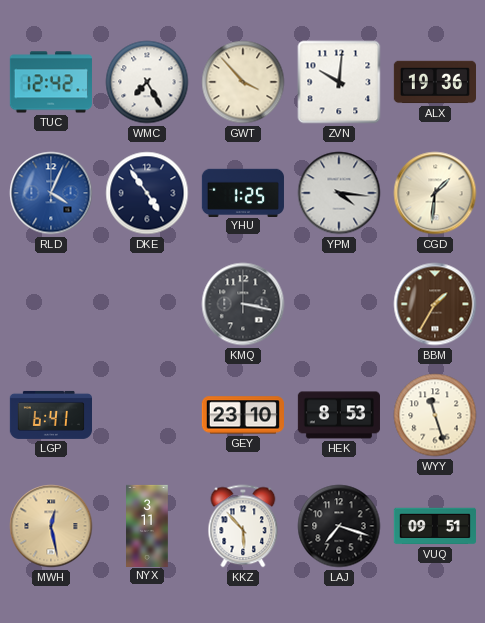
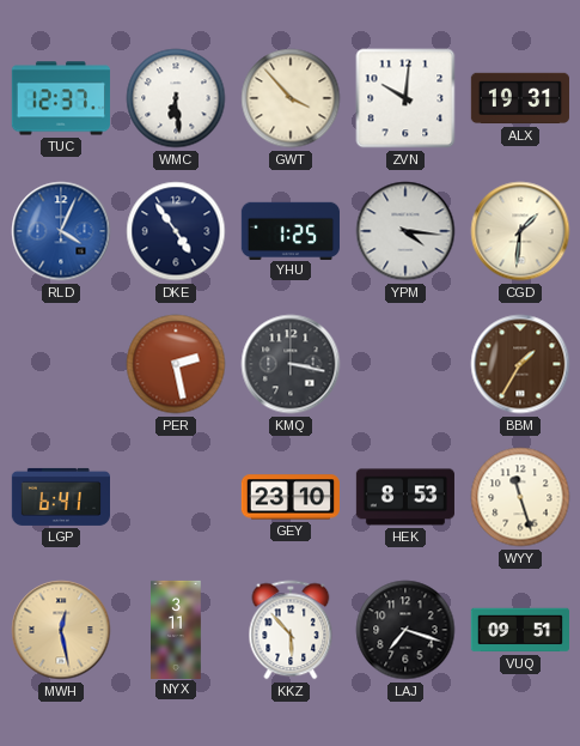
TUC: 12:42 -> 12:37 (61, 98)
WMC: 7:25 -> 6:29 (176, 98)
ALX: 19:36 -> 19:31 (519, 98)
PER: none -> 2:28 (176, 364)
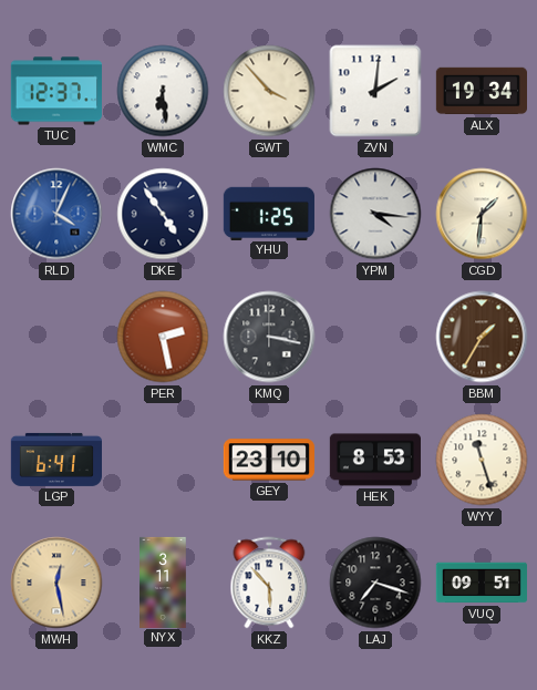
ZVN: 10:01 -> 2:01 (375, 91)
ALX: 19:31 -> 19:34 (481, 91)
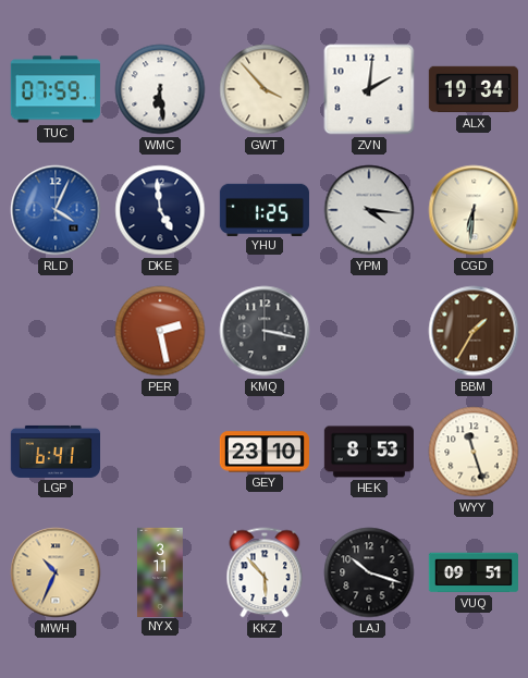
TUC: 12:37 -> 07:59 (56, 89)
DKE: 4:54 -> 4:59 (160, 210)
CGD: 1:31 -> 6:31 (474, 210)
MWH: 12:28 -> 10:34 (56, 572)
LAJ: 7:18 -> 10:18 (369, 572)
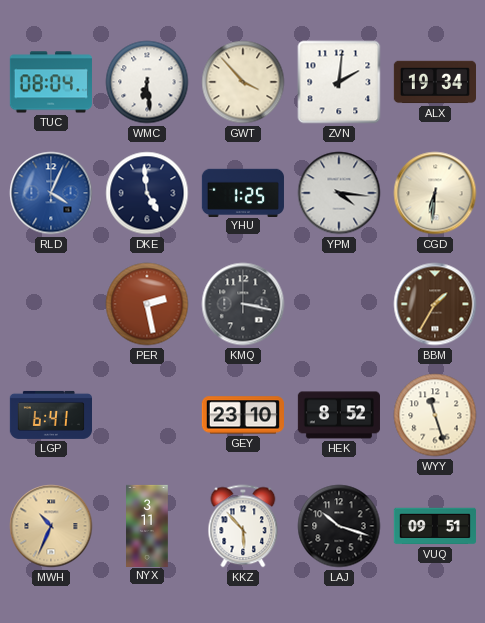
TUC: 07:59 -> 08:04 (51, 82)
HEK: 8:53 -> 8:52 (338, 415)
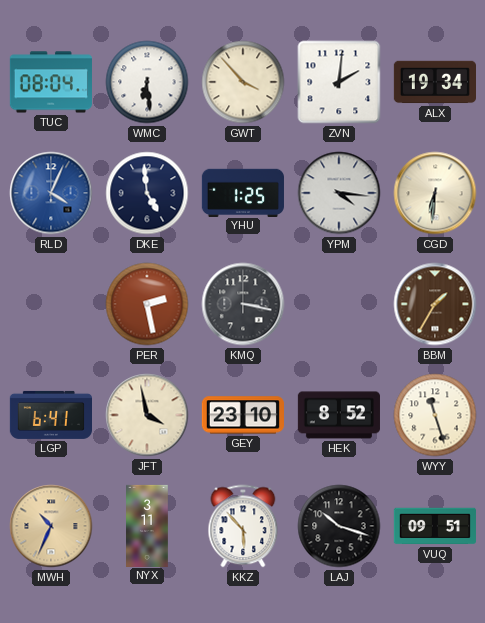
JFT: none -> 3:58 (147, 415)
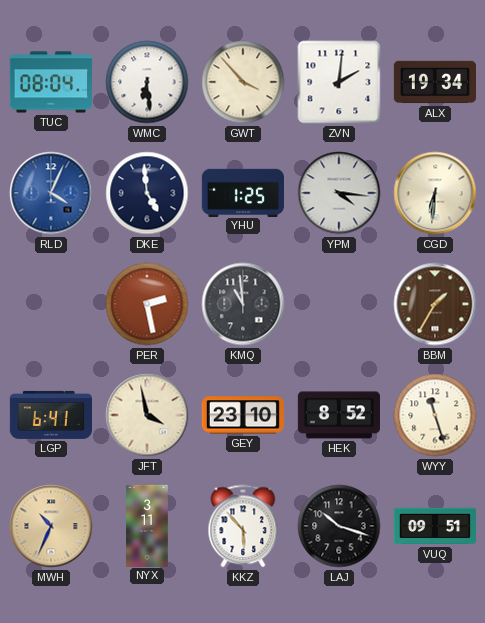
KMQ: 3:17 -> 10:59 (243, 304)
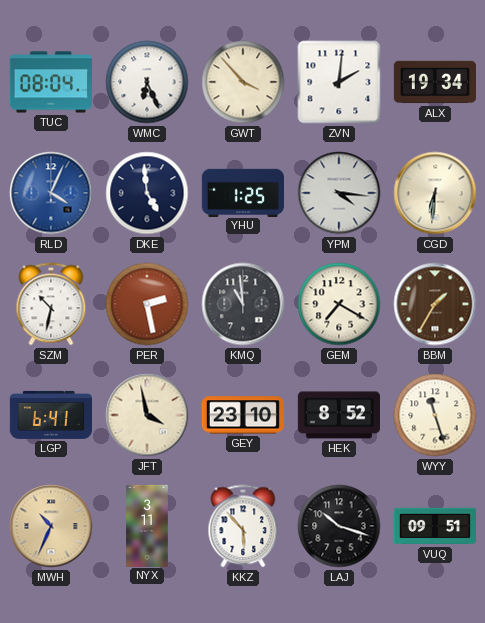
WMC: 6:29 -> 6:26 (147, 82)
SZM: none -> 10:32 (51, 304)
GEM: none -> 7:20 (339, 304)
